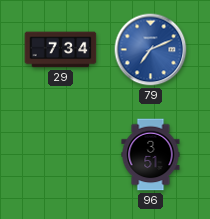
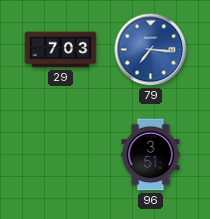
29: 7:34 -> 7:03 (61, 50)
79: 7:11 -> 7:16 (151, 50)
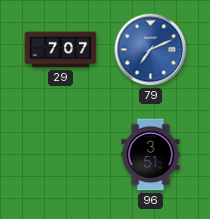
29: 7:03 -> 7:07 (61, 50)
79: 7:16 -> 7:11 (151, 50)
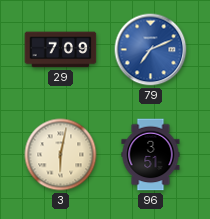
29: 7:07 -> 7:09 (61, 50)
3: none -> 6:02 (61, 155)
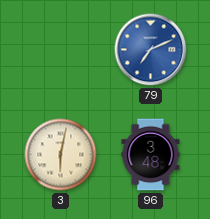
29: 7:09 -> none (61, 50)
96: 3:51 -> 3:48 (151, 155)
